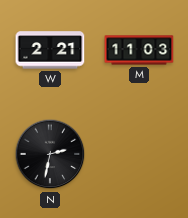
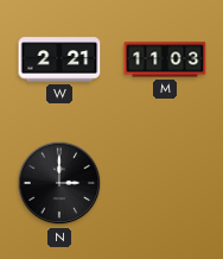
N: 2:32 -> 3:00 (59, 183)
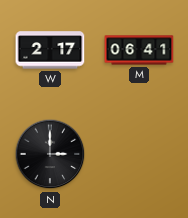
W: 2:21 -> 2:17 (50, 50)
M: 11:03 -> 06:41 (139, 50)
